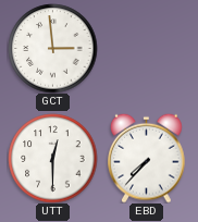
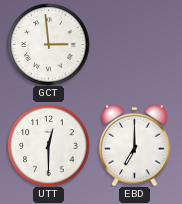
EBD: 7:37 -> 7:00 (135, 145)
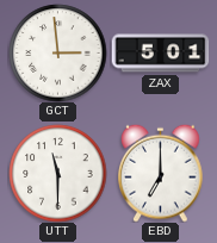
ZAX: none -> 5:01 (160, 54)
UTT: 12:30 -> 11:30 (57, 173)
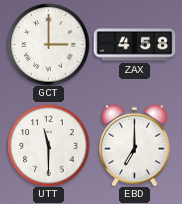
GCT: 2:59 -> 3:00 (48, 44)
ZAX: 5:01 -> 4:58 (134, 45)
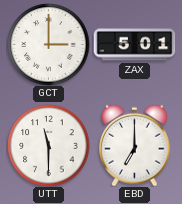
ZAX: 4:58 -> 5:01 (134, 45)
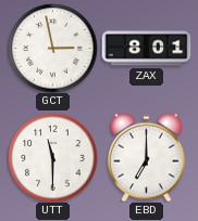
GCT: 3:00 -> 2:58 (52, 48)
ZAX: 5:01 -> 8:01 (146, 49)
